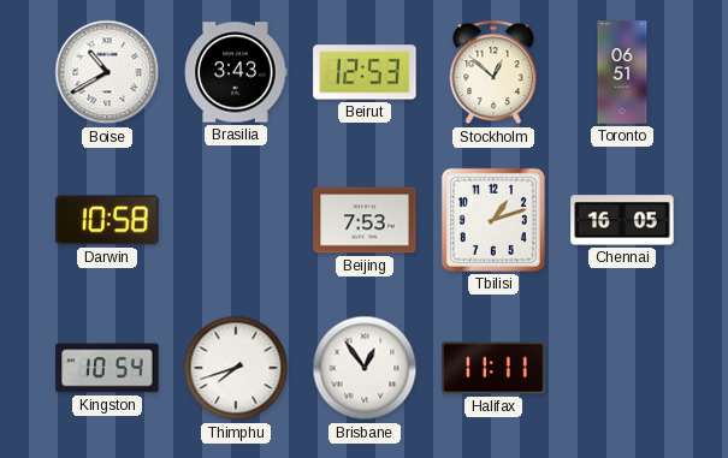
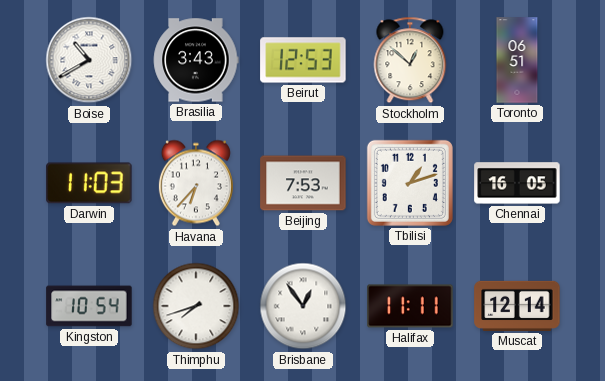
Darwin: 10:58 -> 11:03 (89, 183)
Havana: none -> 6:37 (196, 183)
Muscat: none -> 12:14 (517, 306)
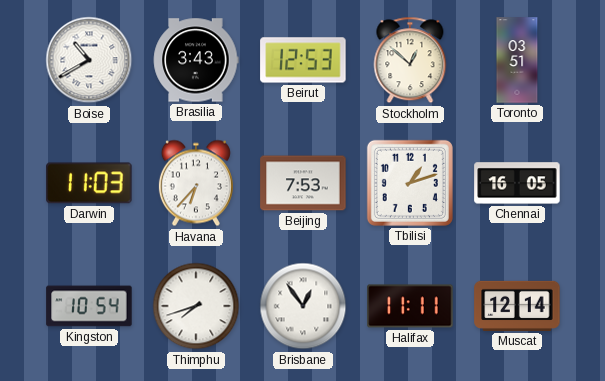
Toronto: 06:51 -> 03:51 (517, 60)
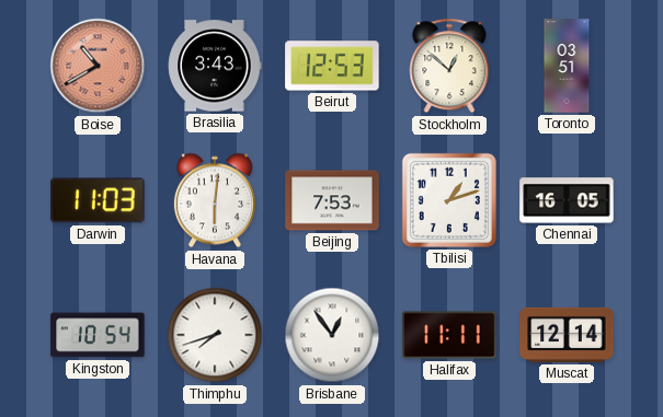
Boise dial: white -> salmon (98, 66)
Havana: 6:37 -> 6:01 (215, 200)
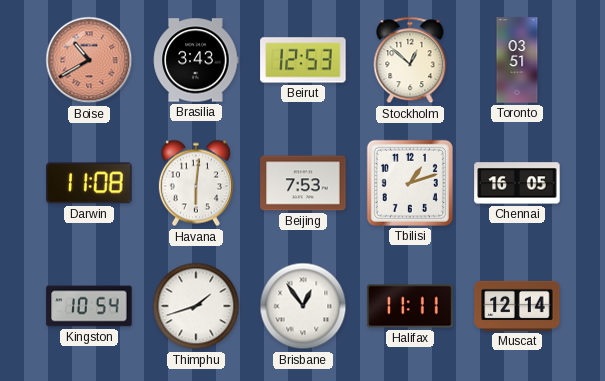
Darwin: 11:03 -> 11:08 (89, 183)
Thimphu: 7:42 -> 1:42 (196, 306)
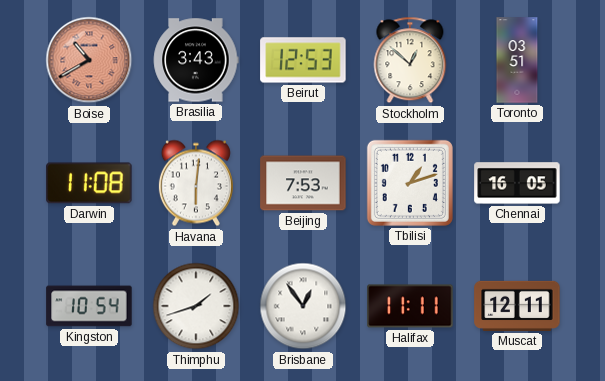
Muscat: 12:14 -> 12:11 (517, 306)
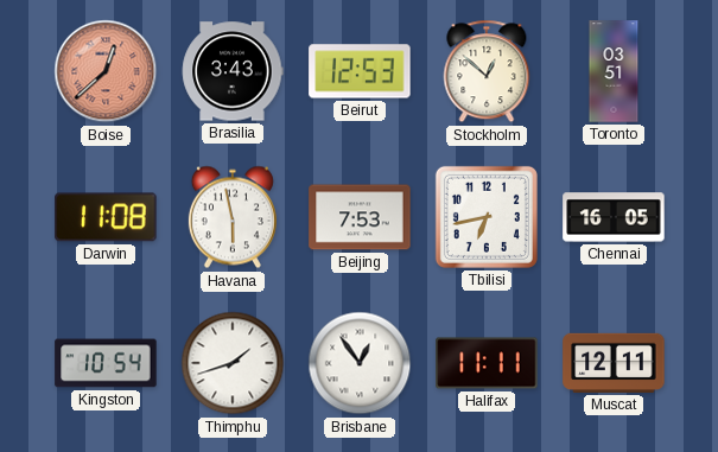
Boise: 10:40 -> 12:38 (106, 71)
Havana: 6:01 -> 5:58 (233, 217)
Tbilisi: 1:12 -> 6:43 (487, 217)
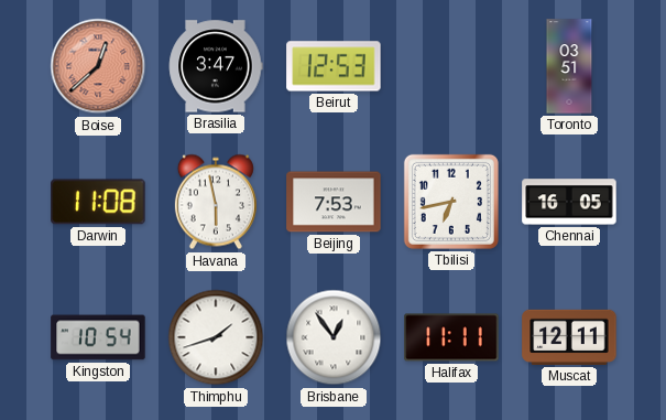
Brasilia: 3:43 -> 3:47 (216, 66)
Stockholm: 12:52 -> none (487, 71)
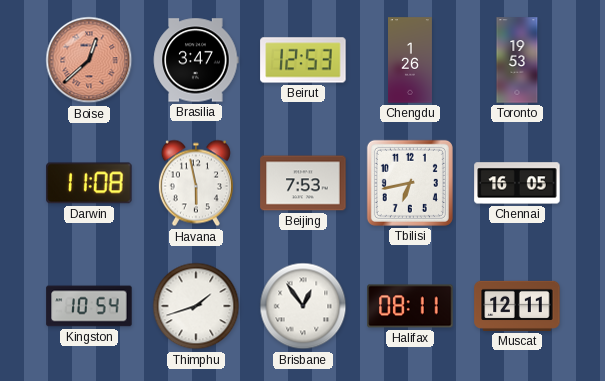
Chengdu: none -> 1:26 (411, 60)
Toronto: 03:51 -> 19:53 (517, 60)
Halifax: 11:11 -> 08:11 (410, 306)
